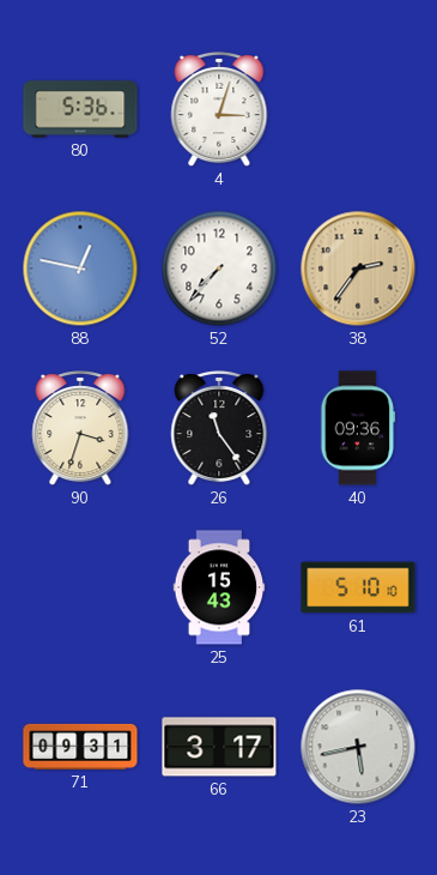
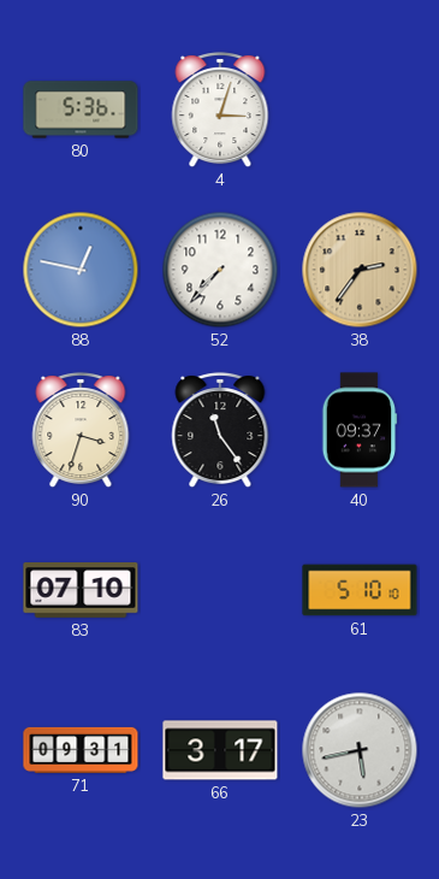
40: 09:36 -> 09:37 (360, 430)
83: none -> 07:10 (81, 591)
25: 15:43 -> none (219, 587)
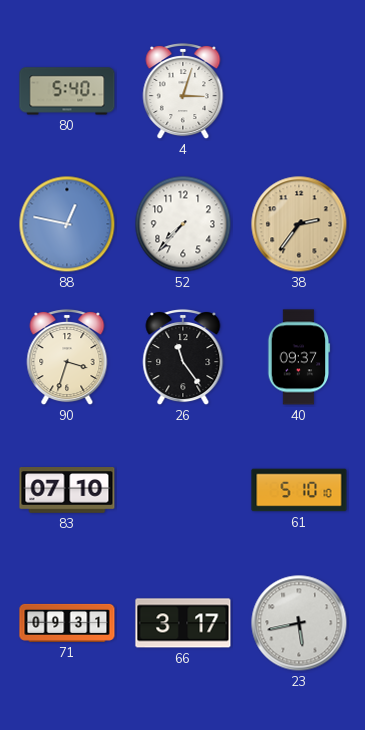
80: 5:36 -> 5:40 (67, 91)
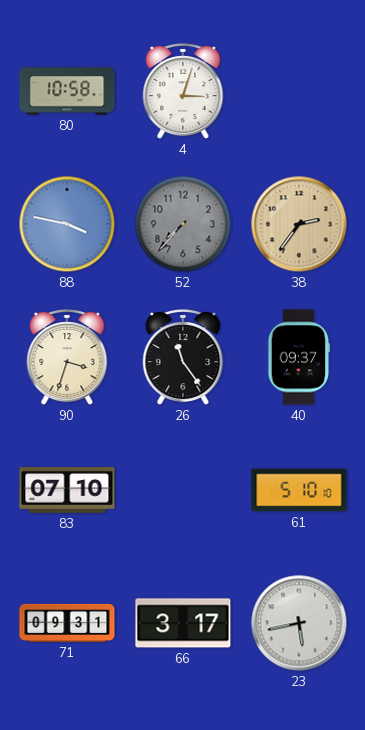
80: 5:40 -> 10:58 (67, 91)
88: 12:47 -> 3:47 (67, 224)
52 dial: white -> grey (183, 224)
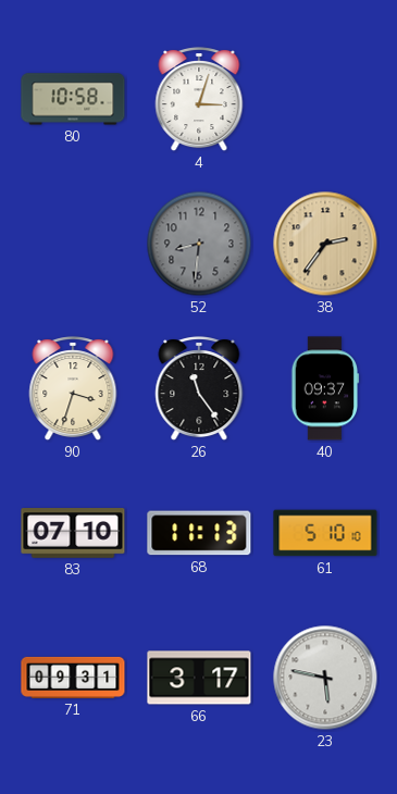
88: 3:47 -> none (67, 224)
52: 7:37 -> 8:31 (199, 244)
68: none -> 11:13 (199, 533)
23: 5:43 -> 5:47 (325, 678)
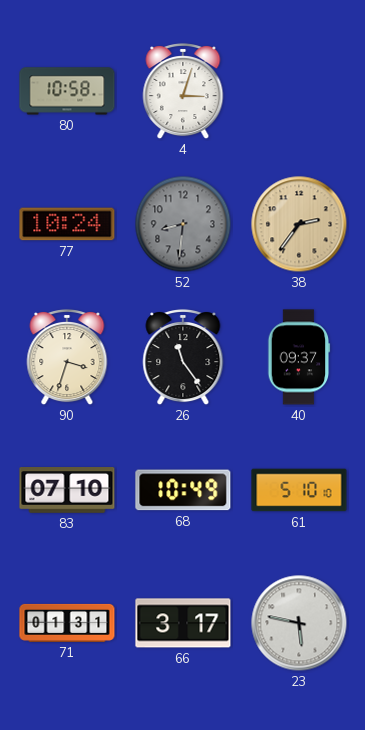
77: none -> 10:24 (67, 224)
68: 11:13 -> 10:49 (183, 490)
71: 09:31 -> 01:31 (67, 623)
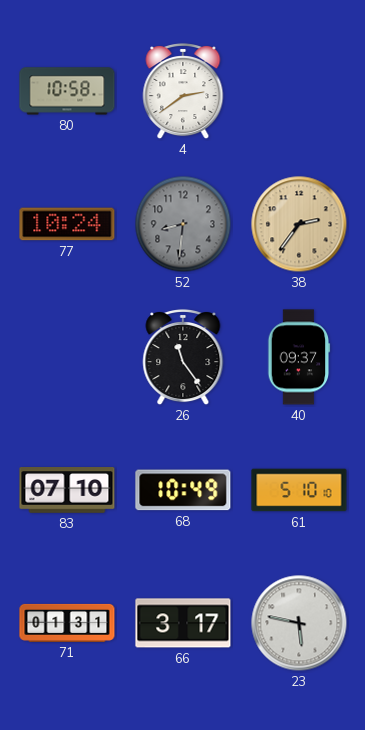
4: 3:03 -> 2:39 (183, 91)
90: 3:33 -> none (67, 357)
